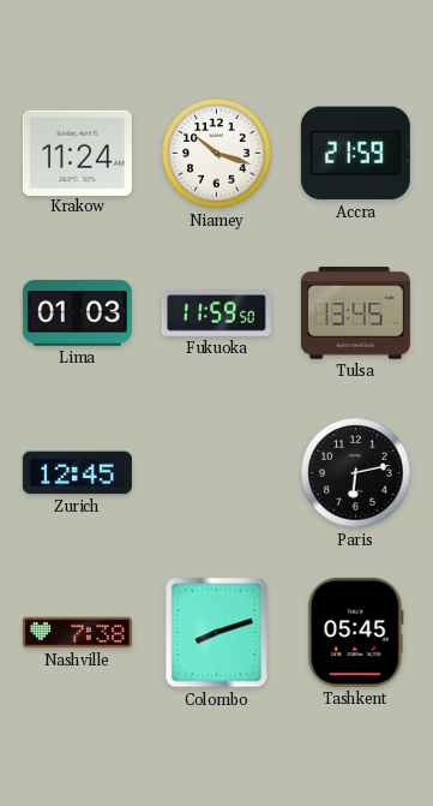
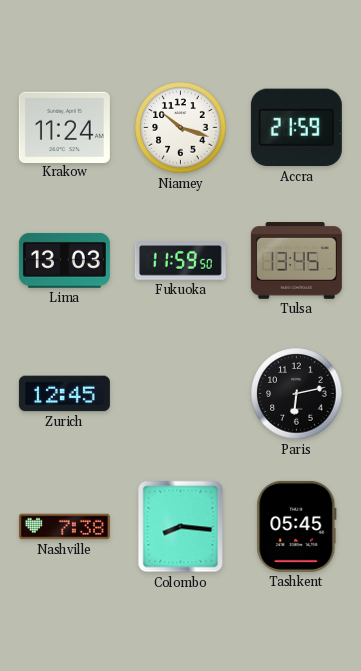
Lima: 01:03 -> 13:03 (64, 260)
Colombo: 8:12 -> 8:16 (181, 527)
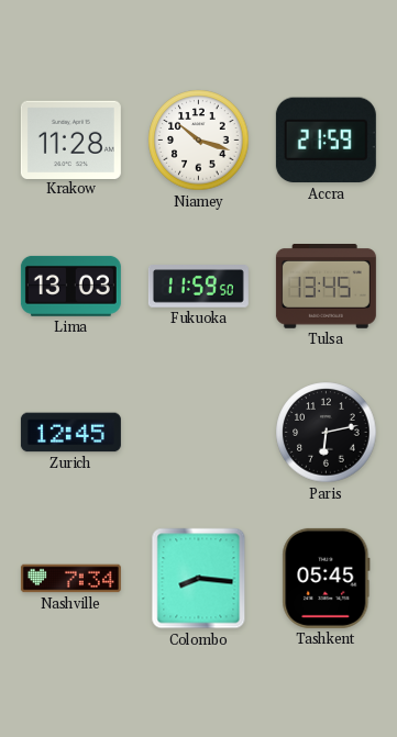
Krakow: 11:24 -> 11:28 (70, 139)
Nashville: 7:38 -> 7:34 (70, 579)
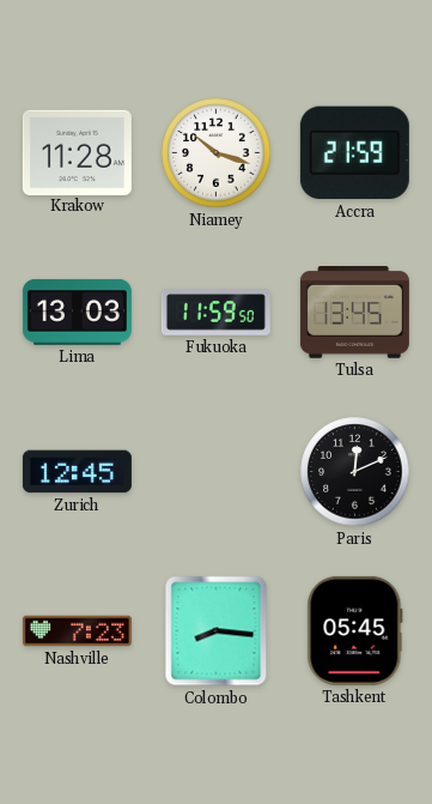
Paris: 6:13 -> 12:11 (355, 472)
Nashville: 7:34 -> 7:23 (77, 631)
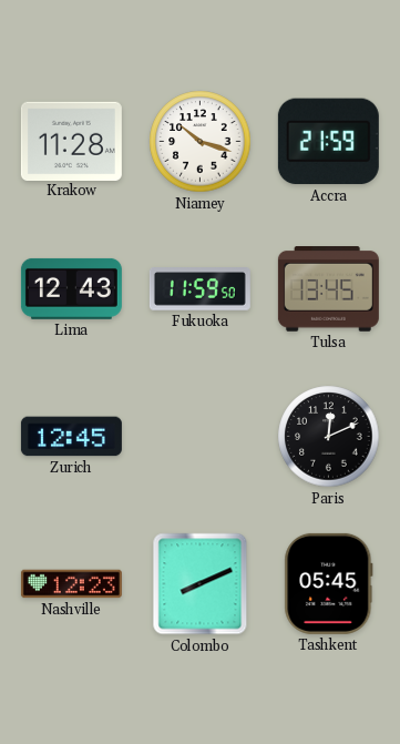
Lima: 13:03 -> 12:43 (71, 288)
Nashville: 7:23 -> 12:23 (71, 584)
Colombo: 8:16 -> 8:11 (201, 584)
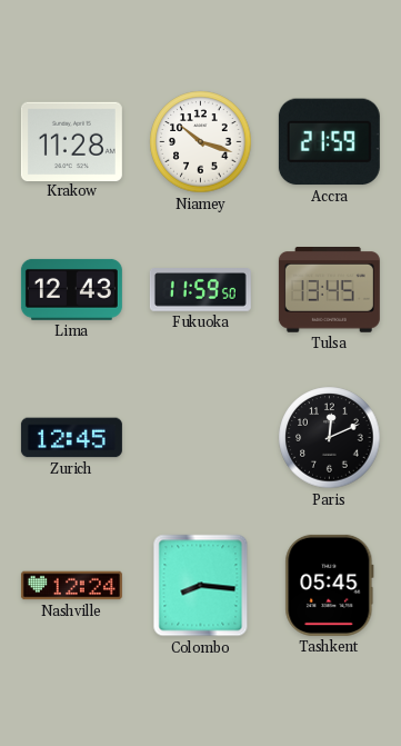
Nashville: 12:23 -> 12:24 (71, 586)
Colombo: 8:11 -> 8:16 (201, 586)
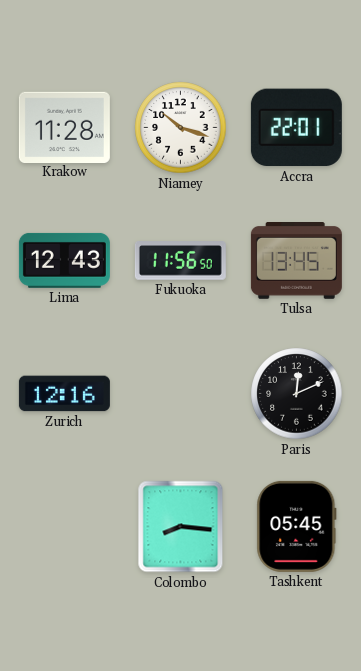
Accra: 21:59 -> 22:01 (296, 128)
Fukuoka: 11:59 -> 11:56 (180, 261)
Zurich: 12:45 -> 12:16 (64, 394)
Nashville: 12:24 -> none (71, 586)
